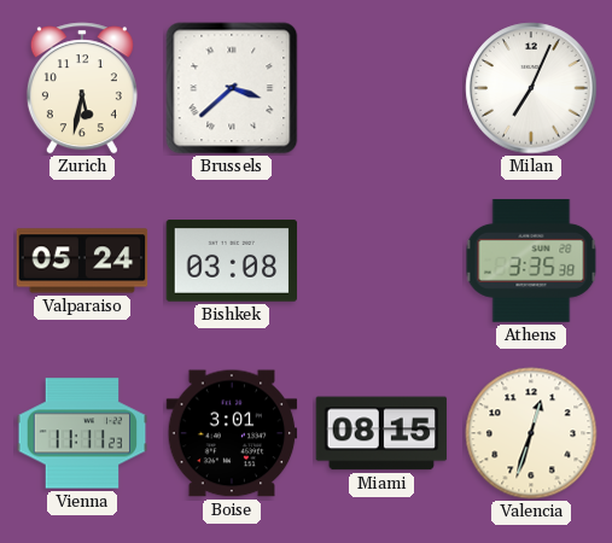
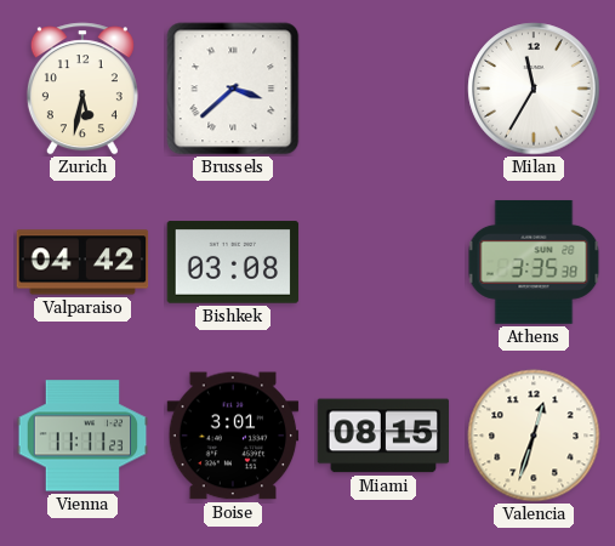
Milan: 7:04 -> 11:35 (534, 89)
Valparaiso: 05:24 -> 04:42 (82, 262)
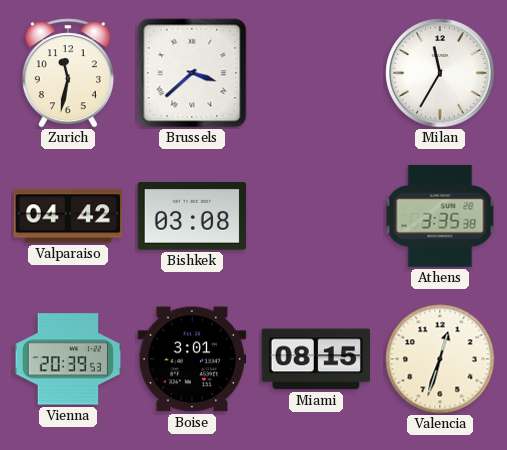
Zurich: 5:32 -> 11:32 (68, 73)
Vienna: 11:11 -> 20:39 (68, 359)
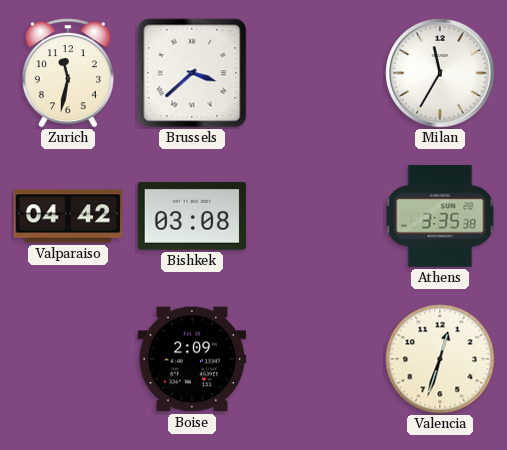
Vienna: 20:39 -> none (68, 359)
Boise: 3:01 -> 2:09 (192, 359)
Miami: 08:15 -> none (316, 359)
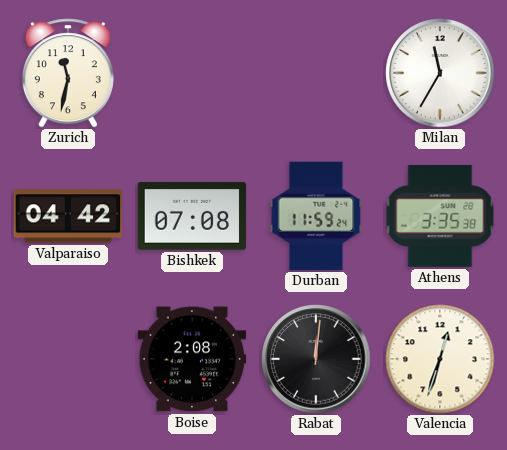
Brussels: 3:38 -> none (192, 73)
Bishkek: 03:08 -> 07:08 (192, 216)
Durban: none -> 11:59 (316, 216)
Boise: 2:09 -> 2:08 (192, 359)
Rabat: none -> 12:01 (316, 359)
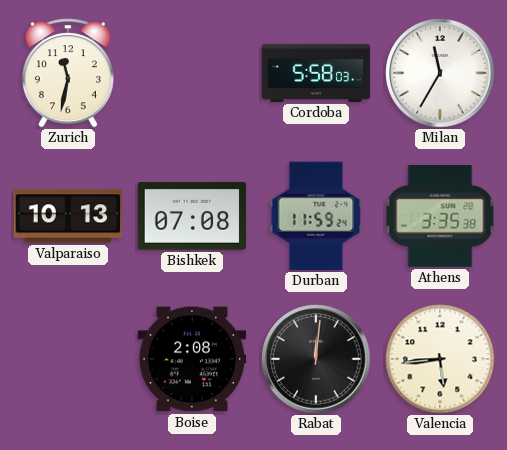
Cordoba: none -> 5:58 (316, 73)
Valparaiso: 04:42 -> 10:13 (68, 216)
Valencia: 12:33 -> 5:44 (440, 359)
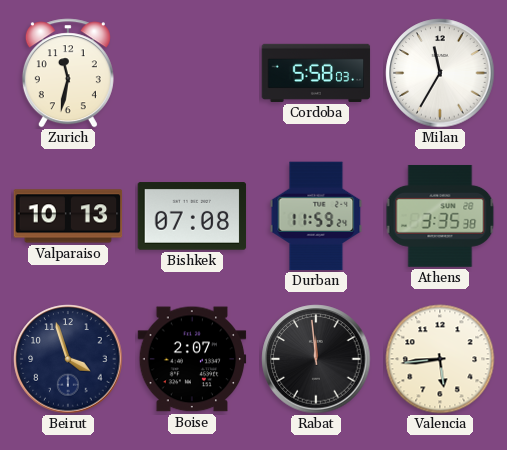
Beirut: none -> 3:57 (68, 359)
Boise: 2:08 -> 2:07 (192, 359)
Rabat: 12:01 -> 11:59 (316, 359)
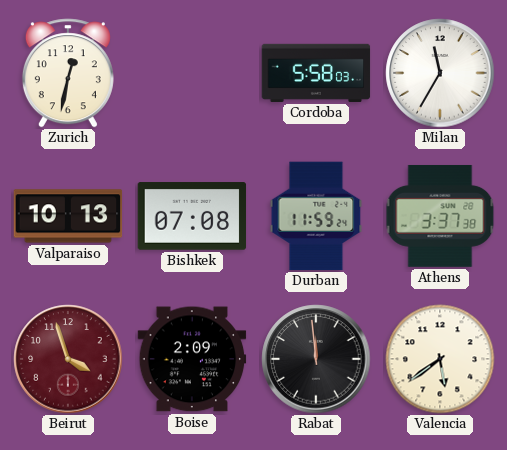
Zurich: 11:32 -> 12:32 (68, 73)
Athens: 3:35 -> 3:37 (440, 216)
Beirut dial: navy -> burgundy (68, 359)
Boise: 2:07 -> 2:09 (192, 359)
Valencia: 5:44 -> 5:39 (440, 359)
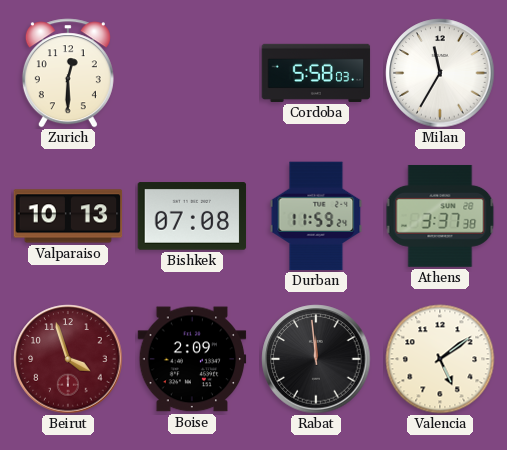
Zurich: 12:32 -> 12:30 (68, 73)
Valencia: 5:39 -> 5:09 (440, 359)
